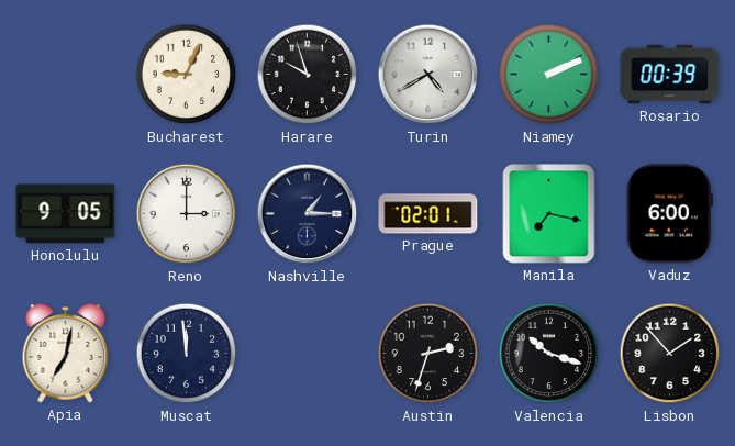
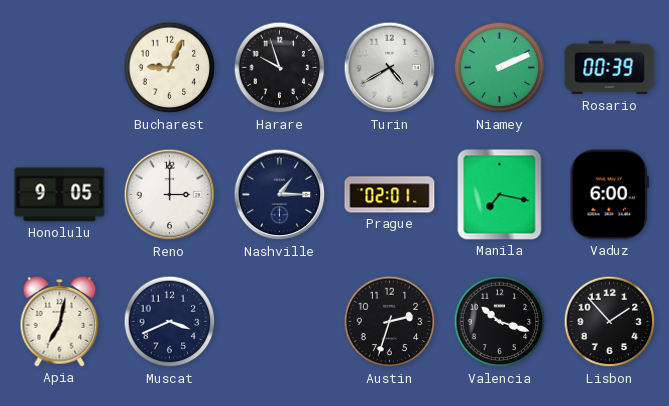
Muscat: 11:59 -> 3:41 (170, 322)
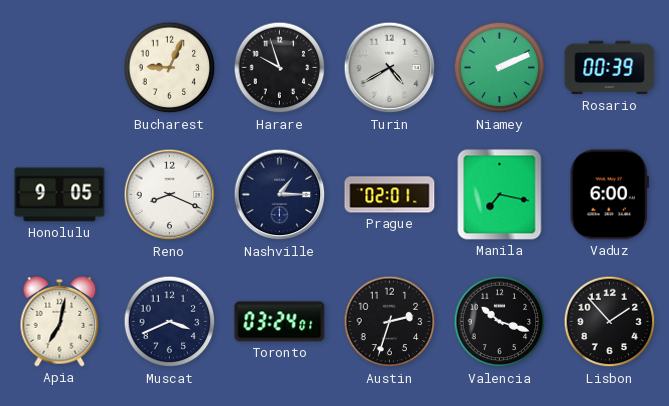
Reno: 3:00 -> 8:19 (170, 195)
Toronto: none -> 03:24 (280, 322)
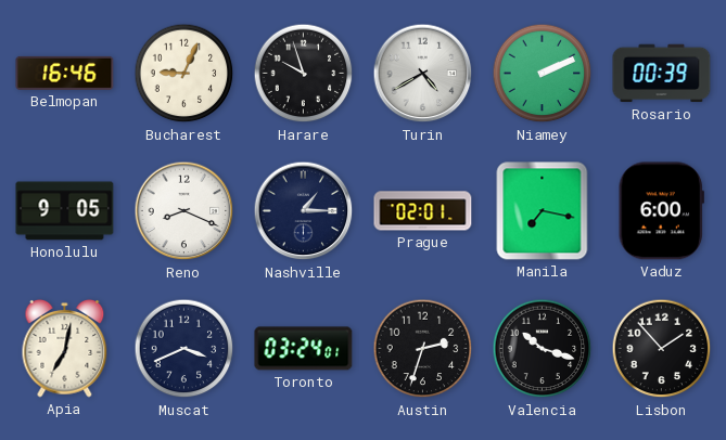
Belmopan: none -> 16:46 (65, 73)
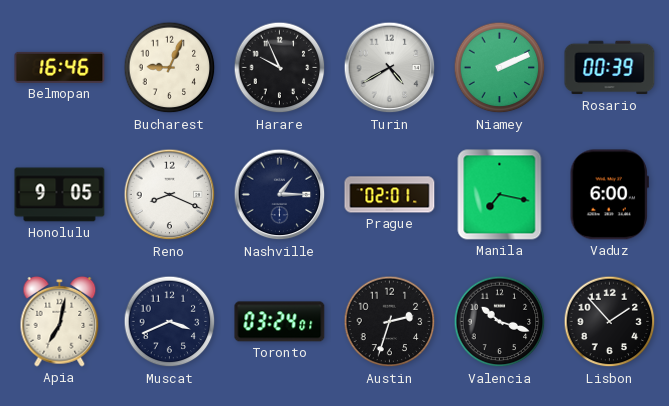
Harare: 9:57 -> 9:56 (280, 68)
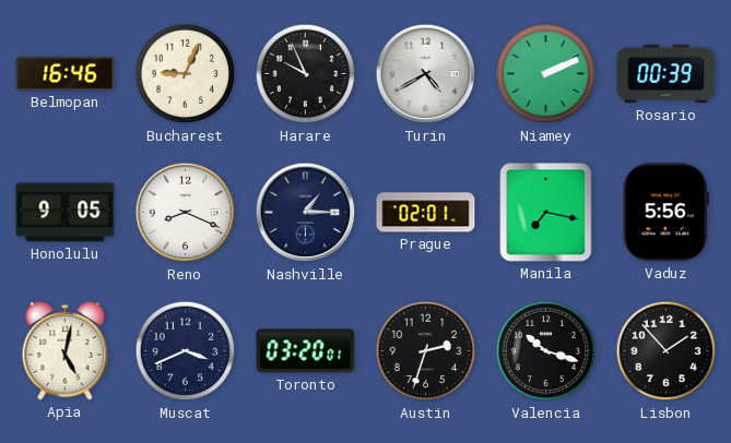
Vaduz: 6:00 -> 5:56 (665, 213)
Apia: 7:02 -> 5:02 (66, 350)
Toronto: 03:24 -> 03:20 (306, 351)
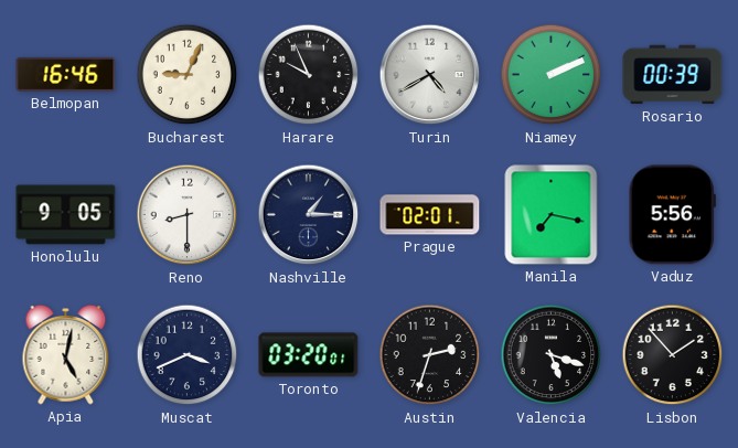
Reno: 8:19 -> 8:30 (188, 215)
Valencia: 10:18 -> 5:18 (552, 355)
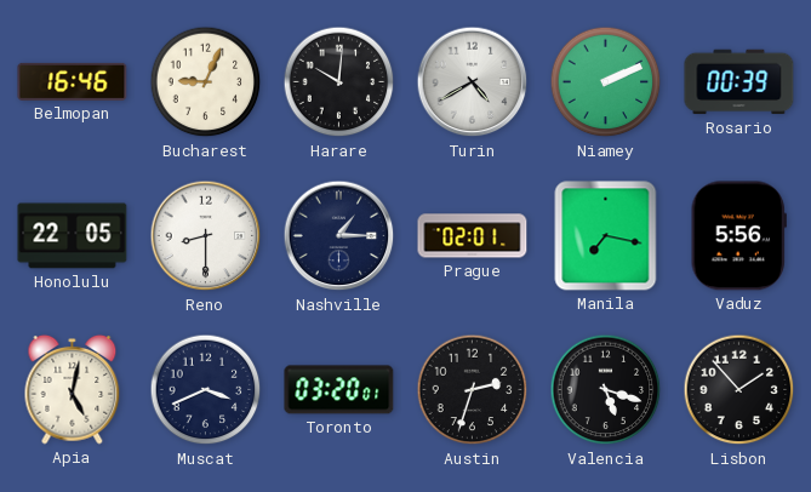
Harare: 9:56 -> 10:01 (339, 82)
Honolulu: 9:05 -> 22:05 (73, 236)
